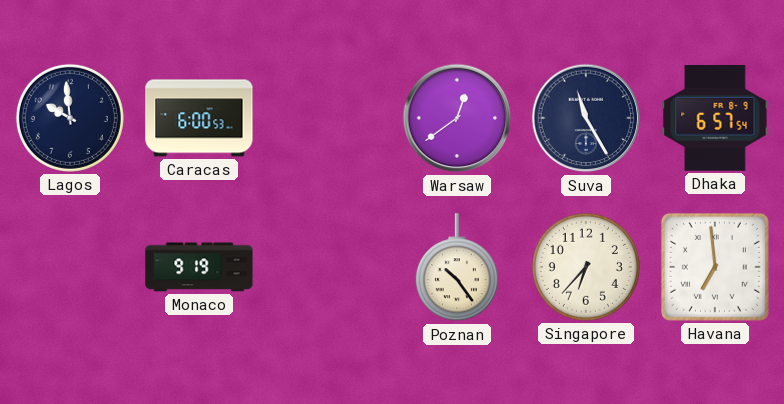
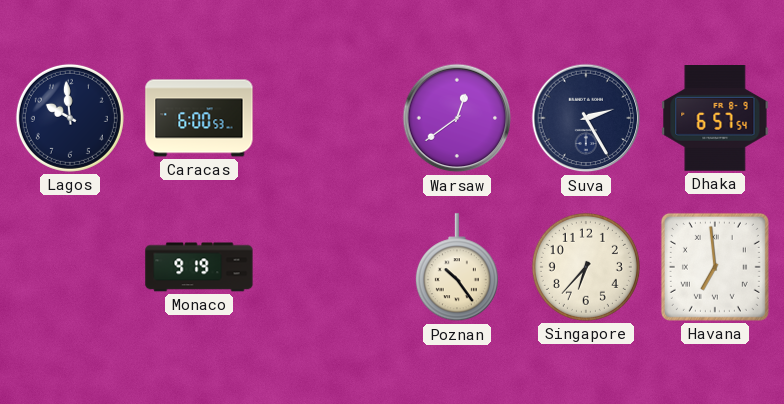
Suva: 11:25 -> 2:25 (586, 118)
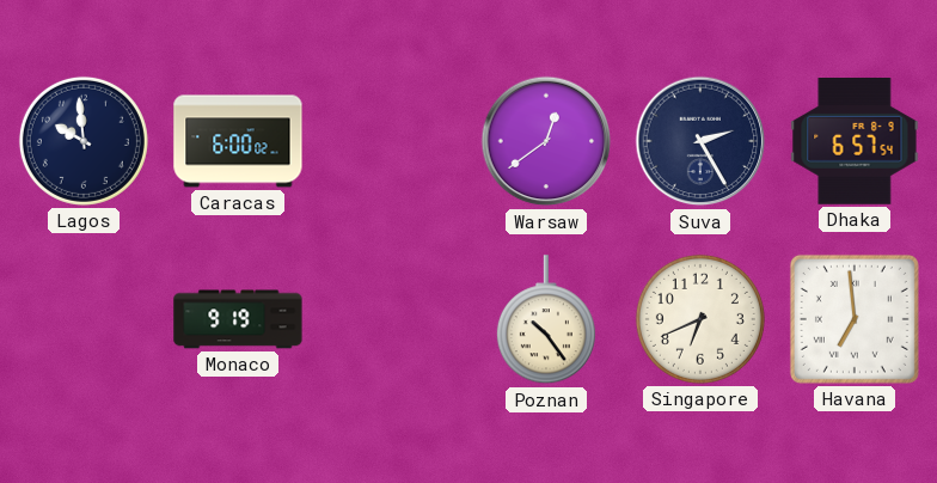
Caracas: 6:00:53 -> 6:00:02 (238, 141)
Singapore: 6:37 -> 6:41 (700, 319)
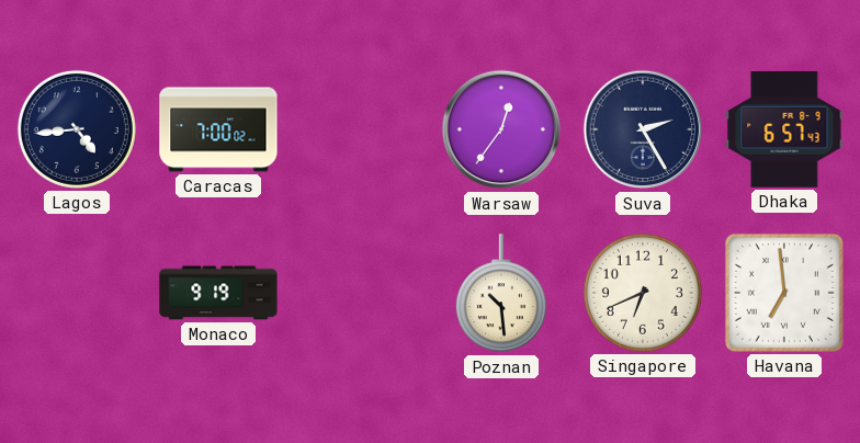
Lagos: 9:59 -> 4:44 (77, 129)
Caracas: 6:00 -> 7:00 (218, 129)
Warsaw: 12:39 -> 12:36 (501, 129)
Dhaka: 6:57:54 -> 6:57:43 (784, 130)
Poznan: 10:24 -> 10:29 (501, 294)
